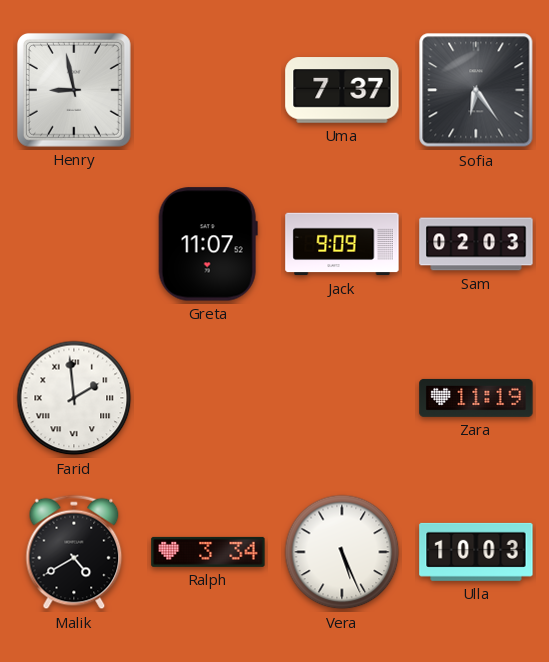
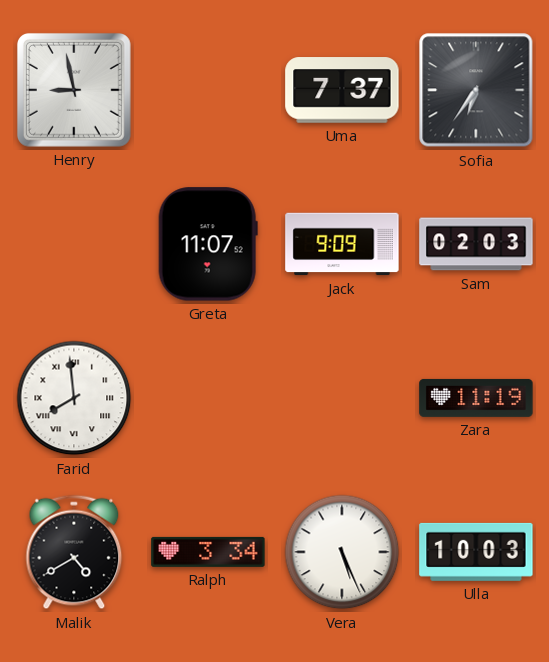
Sofia: 6:24 -> 6:36 (476, 90)
Farid: 1:59 -> 7:59 (74, 398)
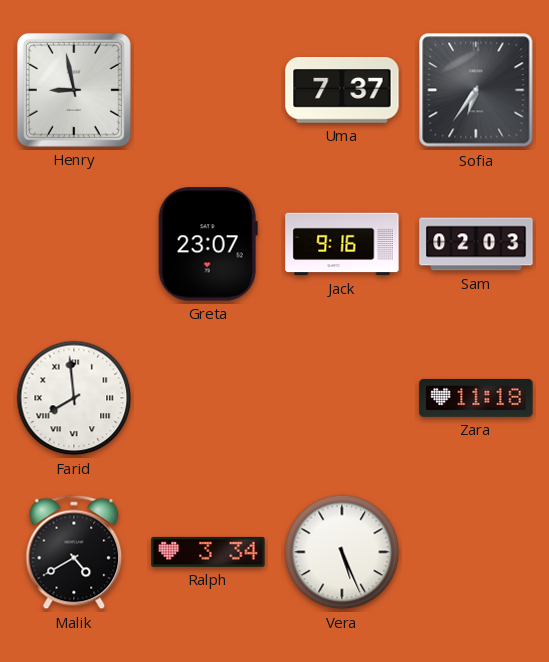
Greta: 11:07 -> 23:07 (208, 244)
Jack: 9:09 -> 9:16 (342, 244)
Zara: 11:19 -> 11:18 (476, 398)
Ulla: 10:03 -> none (476, 552)
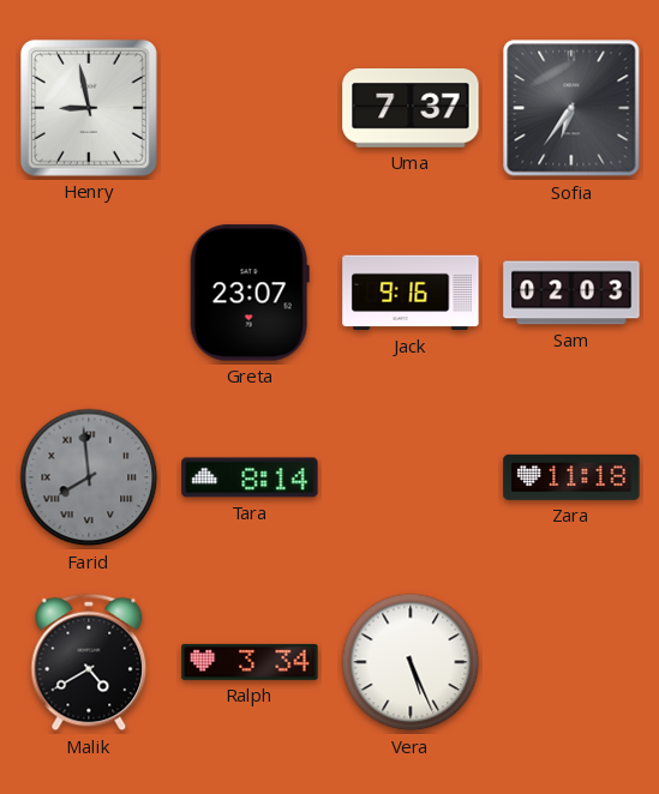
Farid dial: white -> grey (89, 477)
Tara: none -> 8:14 (250, 477)
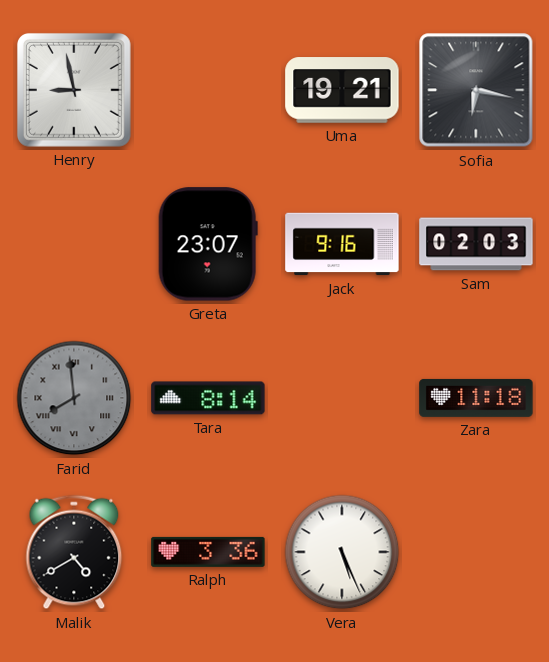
Uma: 7:37 -> 19:21 (342, 90)
Sofia: 6:36 -> 6:17 (476, 90)
Ralph: 3:34 -> 3:36 (208, 552)
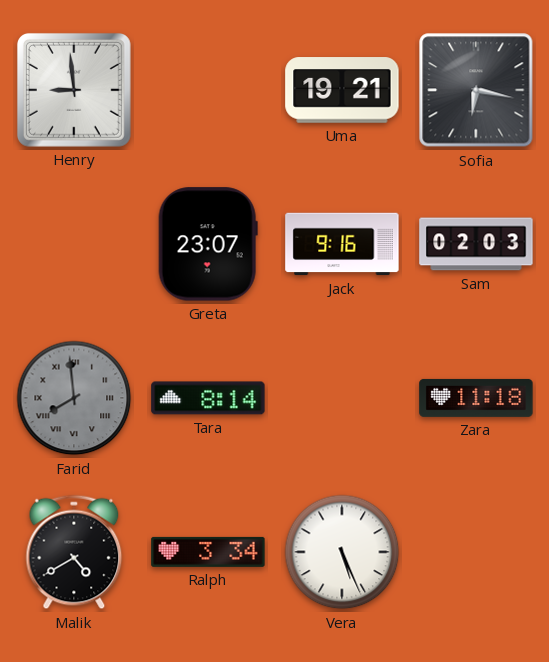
Henry: 8:58 -> 8:59 (74, 90)
Ralph: 3:36 -> 3:34 (208, 552)
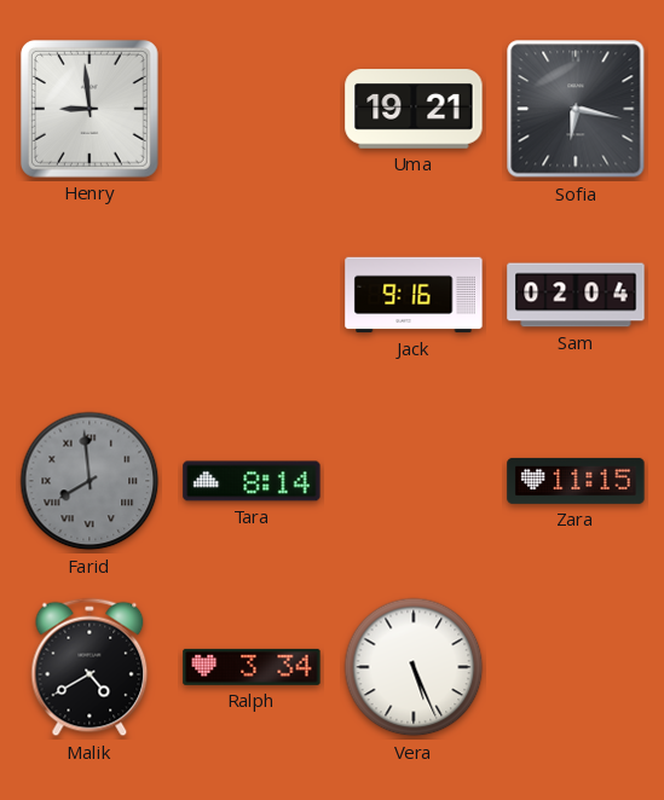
Greta: 23:07 -> none (208, 244)
Sam: 02:03 -> 02:04 (576, 295)
Zara: 11:18 -> 11:15 (576, 481)
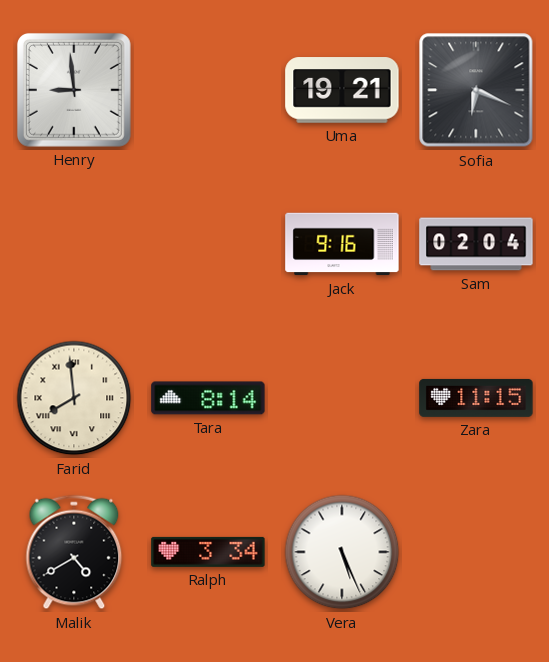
Sofia: 6:17 -> 6:19 (476, 90)
Farid dial: grey -> cream (74, 398)
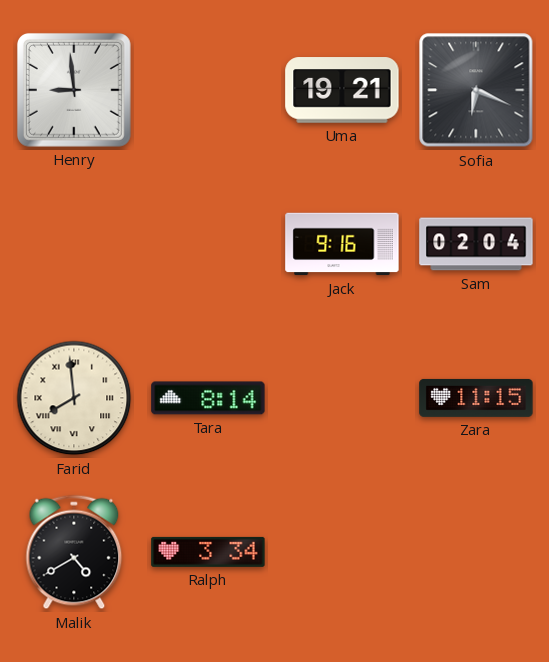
Vera: 5:26 -> none (342, 552)
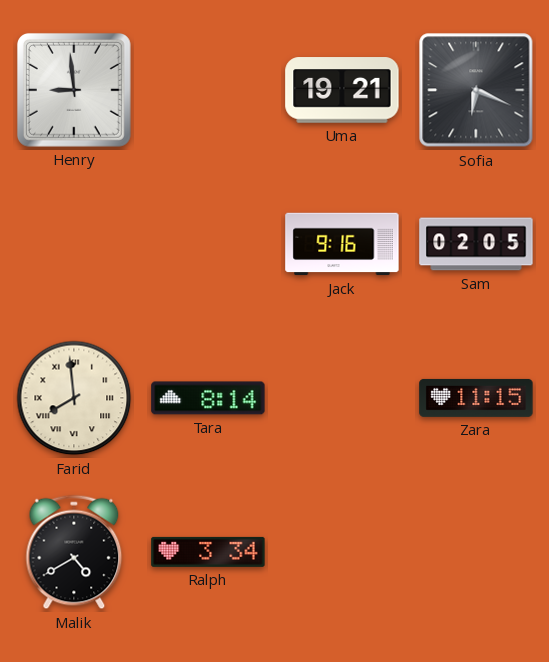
Sam: 02:04 -> 02:05 (476, 244)
